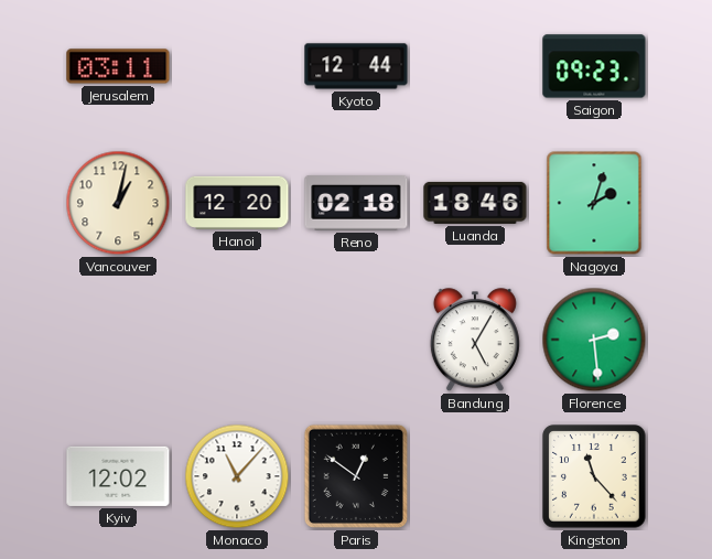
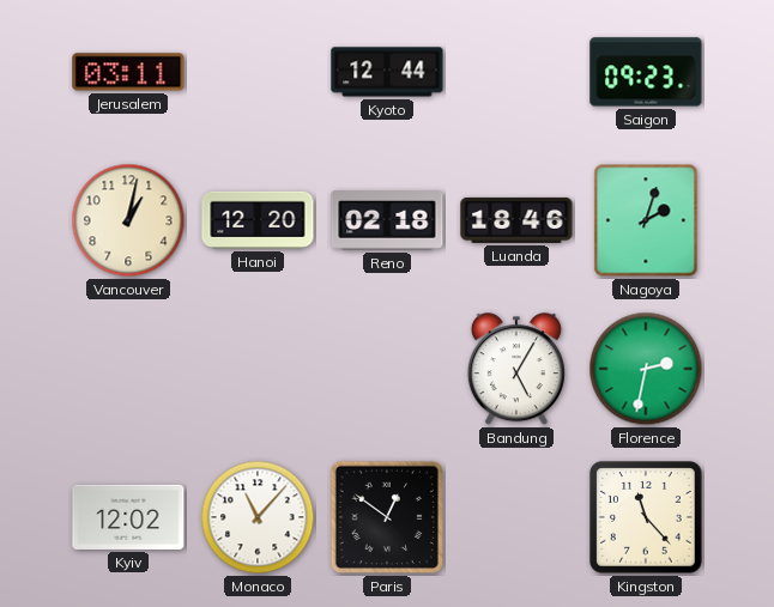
Florence: 2:29 -> 2:32 (646, 369)
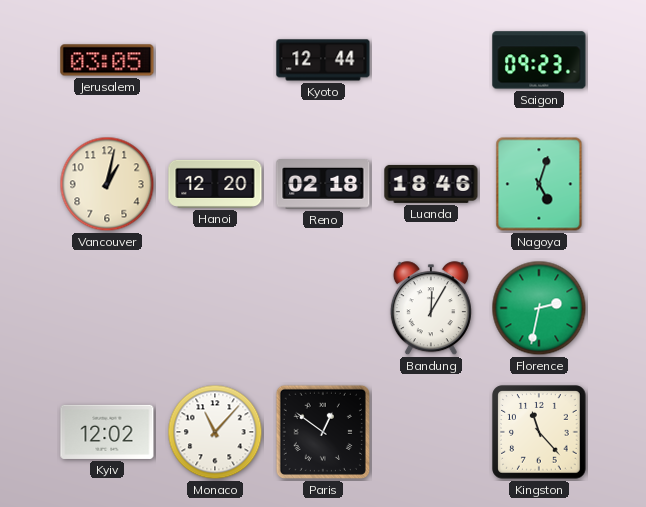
Jerusalem: 03:11 -> 03:05 (107, 60)
Nagoya: 2:03 -> 5:03 (539, 184)
Bandung: 5:05 -> 12:05 (431, 309)
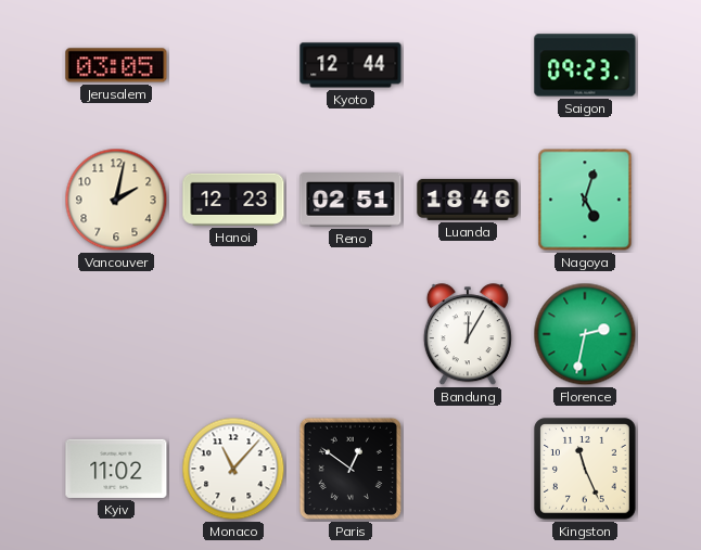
Vancouver: 1:02 -> 2:02 (116, 200)
Hanoi: 12:20 -> 12:23 (233, 200)
Reno: 02:18 -> 02:51 (351, 201)
Kyiv: 12:02 -> 11:02 (116, 469)
Kingston: 11:23 -> 11:26 (585, 469)
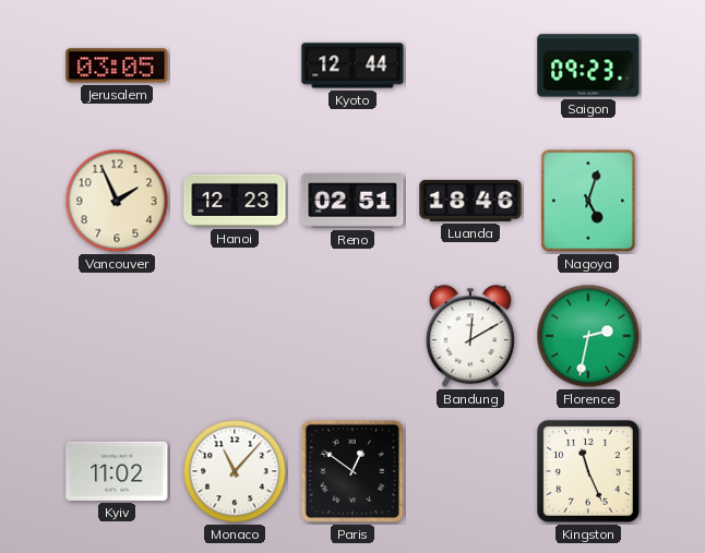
Vancouver: 2:02 -> 1:56 (117, 201)
Bandung: 12:05 -> 12:10 (470, 337)
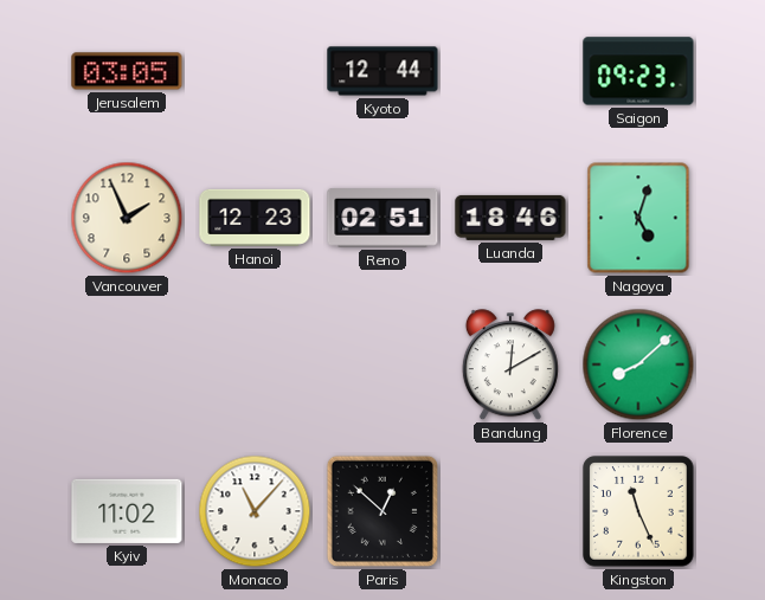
Florence: 2:32 -> 8:08 (638, 364)
Paris: 12:51 -> 12:52 (382, 511)
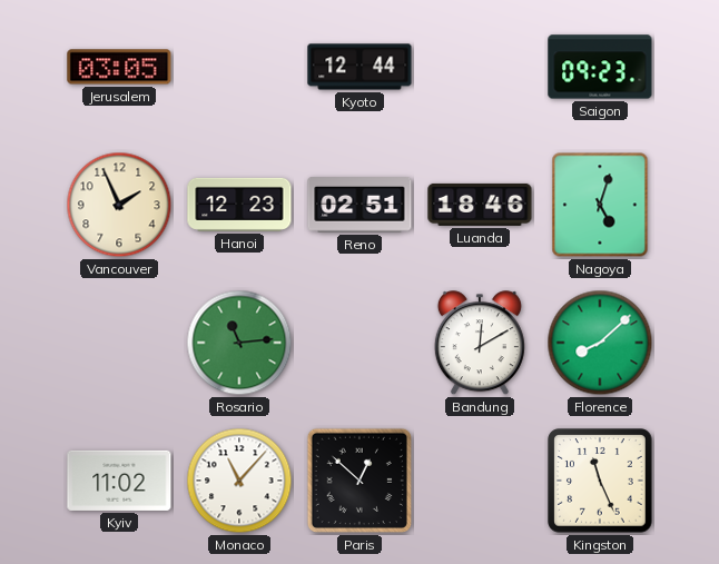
Rosario: none -> 11:14 (239, 343)
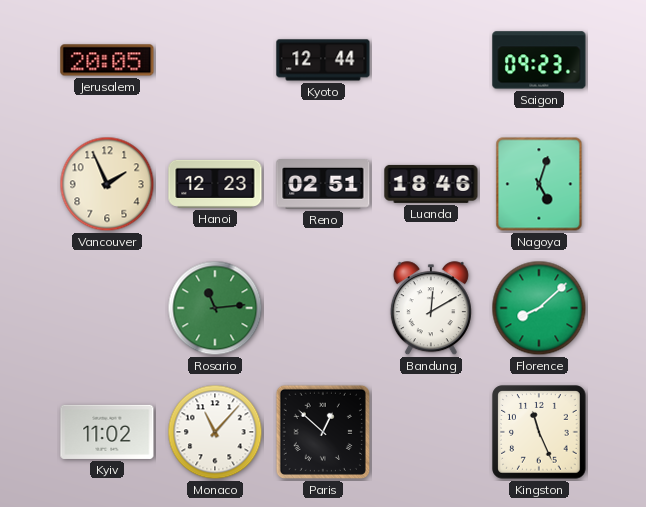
Jerusalem: 03:05 -> 20:05 (107, 60)
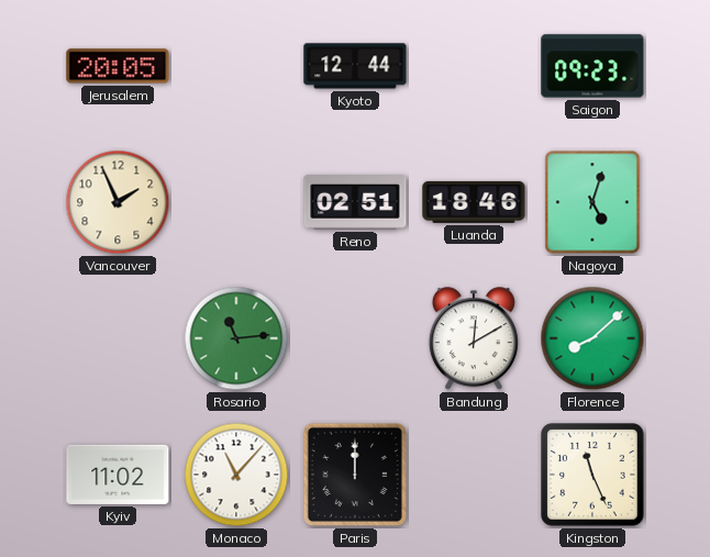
Hanoi: 12:23 -> none (215, 184)
Paris: 12:52 -> 12:00 (355, 475)
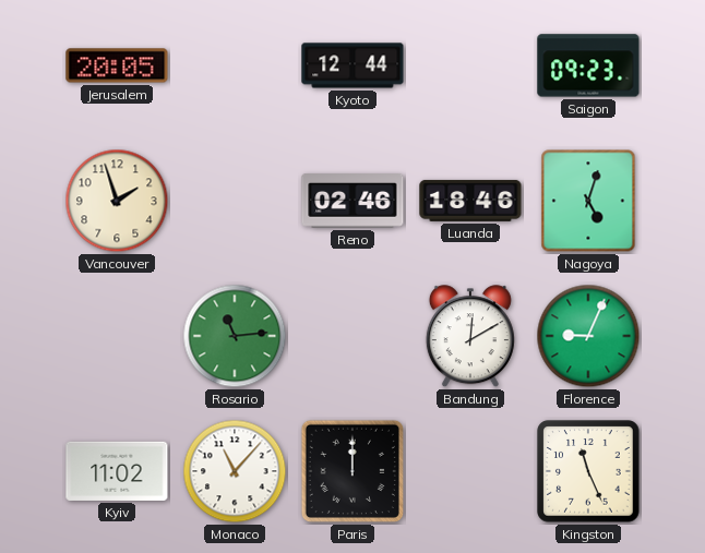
Vancouver: 1:56 -> 1:57 (117, 201)
Reno: 02:51 -> 02:46 (352, 202)
Florence: 8:08 -> 9:04 (588, 336)
